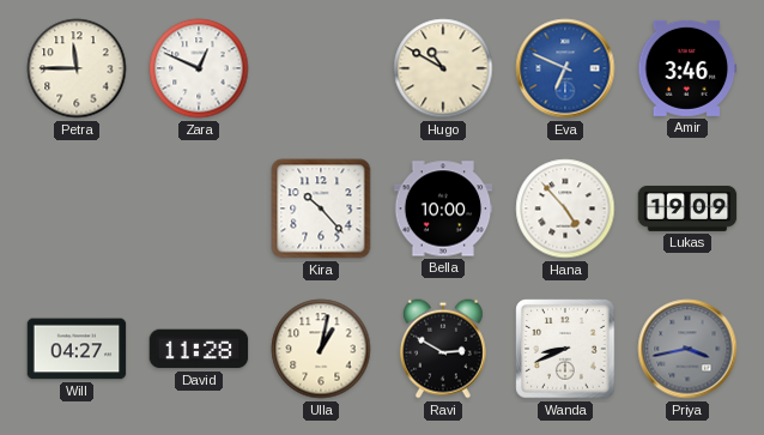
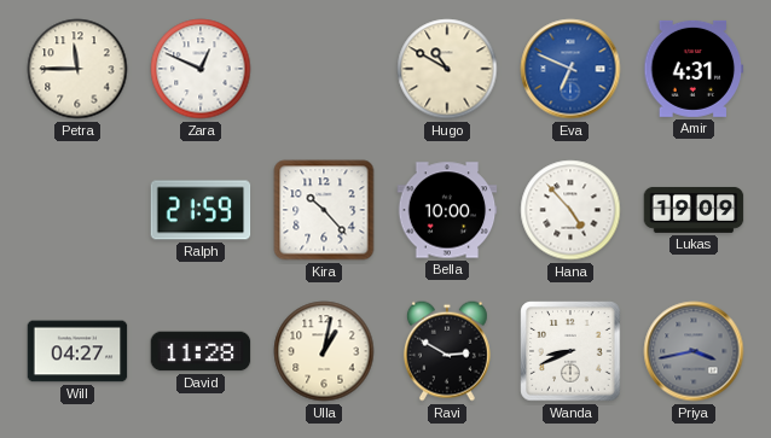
Amir: 3:46 -> 4:31 (694, 69)
Ralph: none -> 21:59 (201, 210)
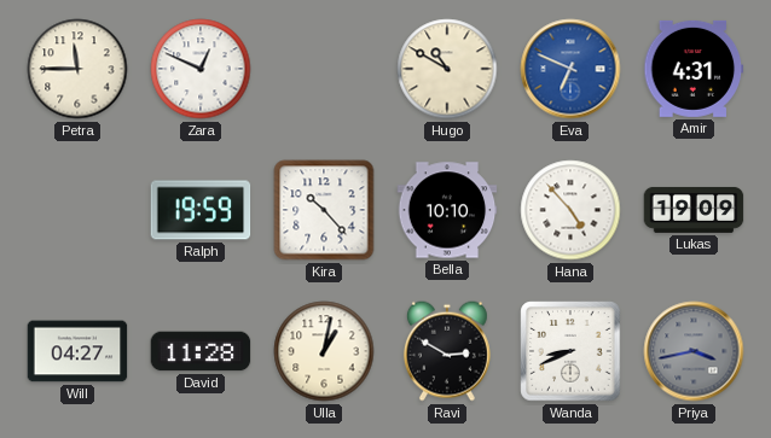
Ralph: 21:59 -> 19:59 (201, 210)
Bella: 10:00 -> 10:10 (447, 210)
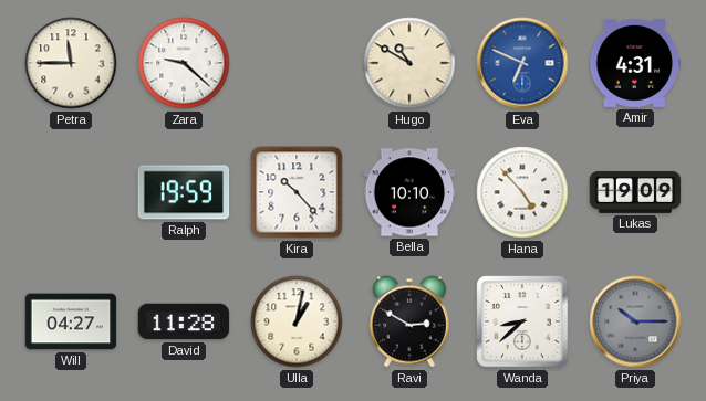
Zara: 12:49 -> 9:22 (184, 63)
Wanda: 8:41 -> 8:38 (522, 321)
Priya: 3:43 -> 10:15 (635, 321)
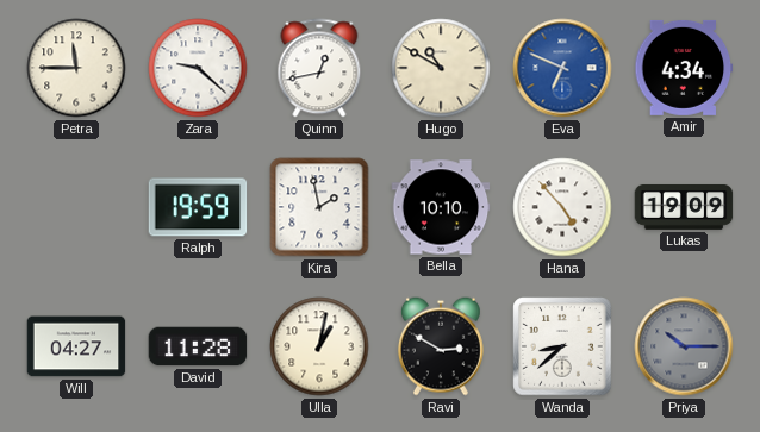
Quinn: none -> 12:43 (319, 68)
Amir: 4:31 -> 4:34 (684, 68)
Kira: 10:23 -> 1:58 (319, 207)
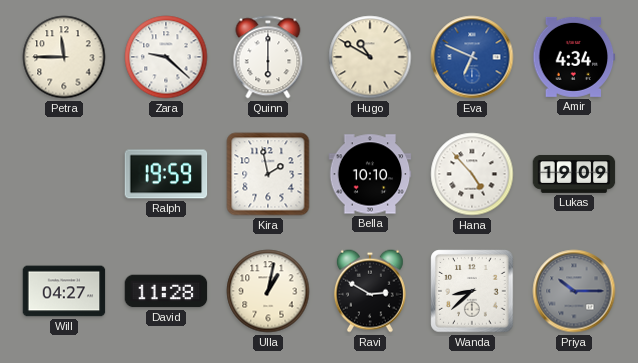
Quinn: 12:43 -> 6:00 (268, 57)
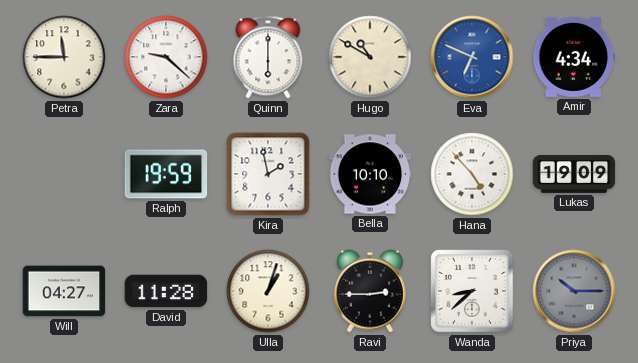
Ulla: 1:02 -> 1:03 (268, 291)
Ravi: 2:50 -> 2:45 (370, 291)
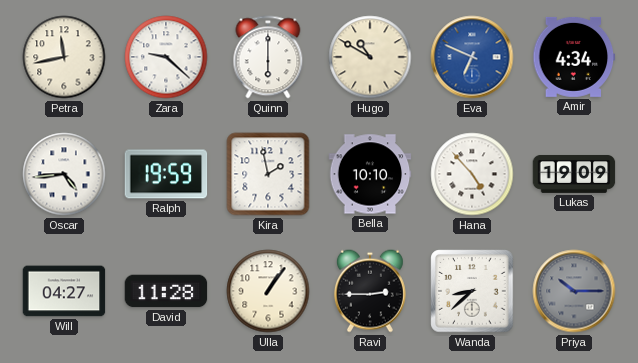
Petra: 11:45 -> 11:43 (64, 57)
Oscar: none -> 4:44 (64, 174)
Ulla: 1:03 -> 1:06 (268, 291)
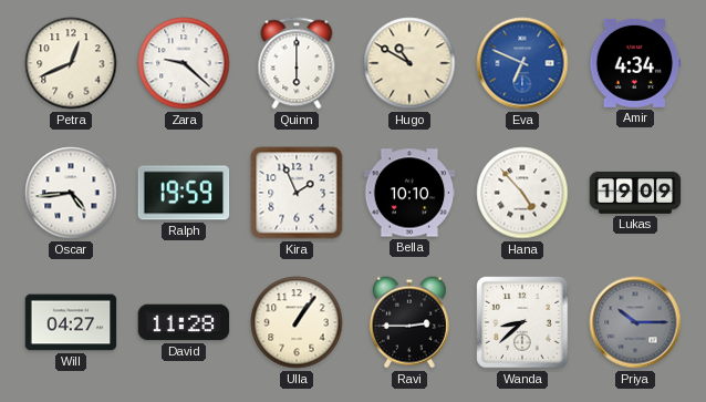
Petra: 11:43 -> 12:41 (71, 63)
Kira: 1:58 -> 1:56 (297, 193)
